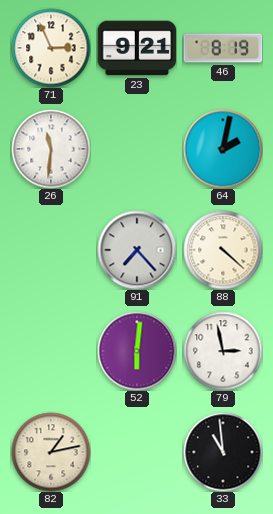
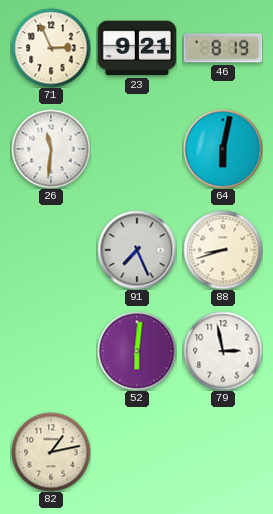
64: 2:02 -> 6:02 (223, 149)
91: 7:23 -> 7:26 (137, 250)
88: 4:22 -> 8:42 (223, 250)
33: 10:59 -> none (223, 452)
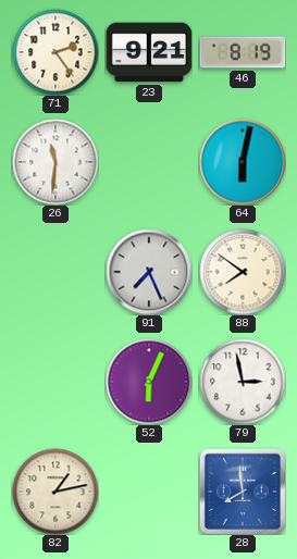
71: 2:56 -> 2:24 (55, 52)
88: 8:42 -> 7:51 (243, 272)
52: 6:01 -> 6:04 (149, 382)
28: none -> 7:59 (243, 492)
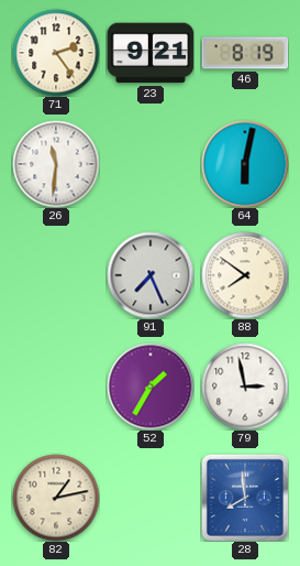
52: 6:04 -> 1:35 (151, 387)
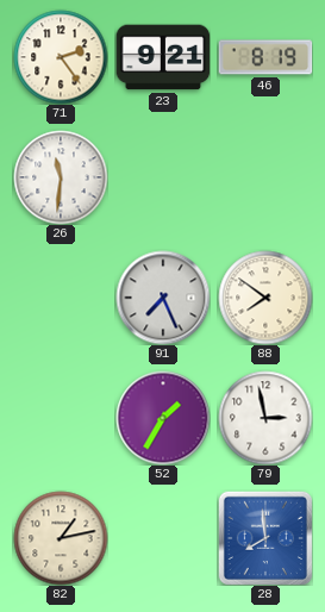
64: 6:02 -> none (245, 164)
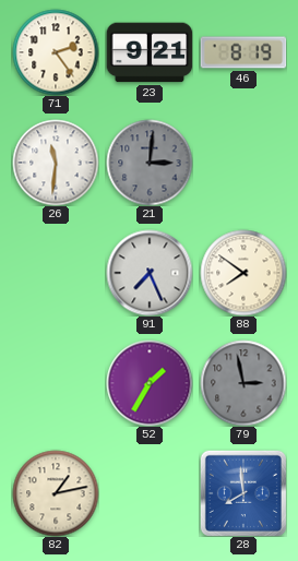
21: none -> 3:01 (150, 163)
79 dial: white -> grey (243, 383)
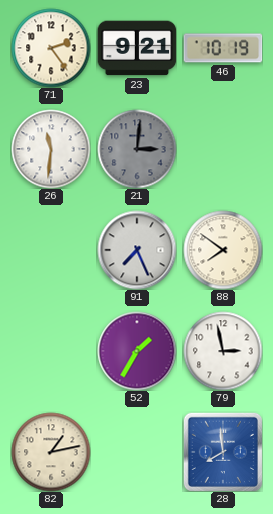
46: 8:19 -> 10:19 (223, 48)
79 dial: grey -> white (223, 351)
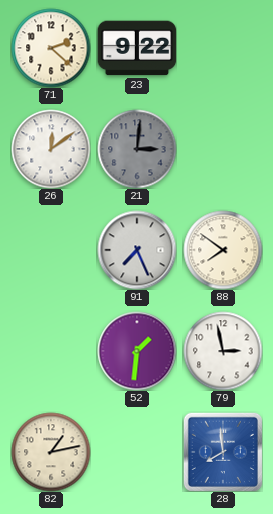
71: 2:24 -> 2:22 (51, 48)
23: 9:21 -> 9:22 (137, 48)
46: 10:19 -> none (223, 48)
26: 11:31 -> 12:09 (51, 149)
52: 1:35 -> 1:31 (137, 351)
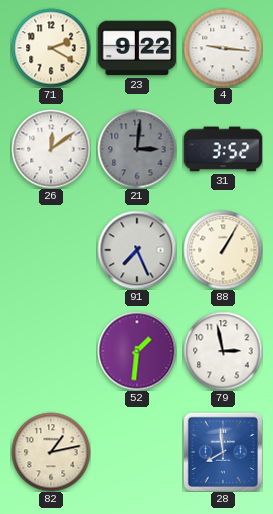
71: 2:22 -> 2:20 (51, 48)
4: none -> 9:16 (223, 48)
31: none -> 3:52 (223, 149)
88: 7:51 -> 1:05 (223, 250)
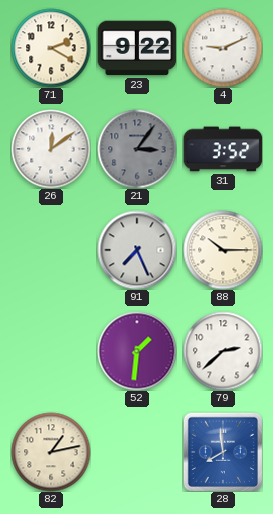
4: 9:16 -> 9:11 (223, 48)
21: 3:01 -> 3:06 (137, 149)
88: 1:05 -> 10:15 (223, 250)
79: 2:58 -> 2:38 (223, 351)
